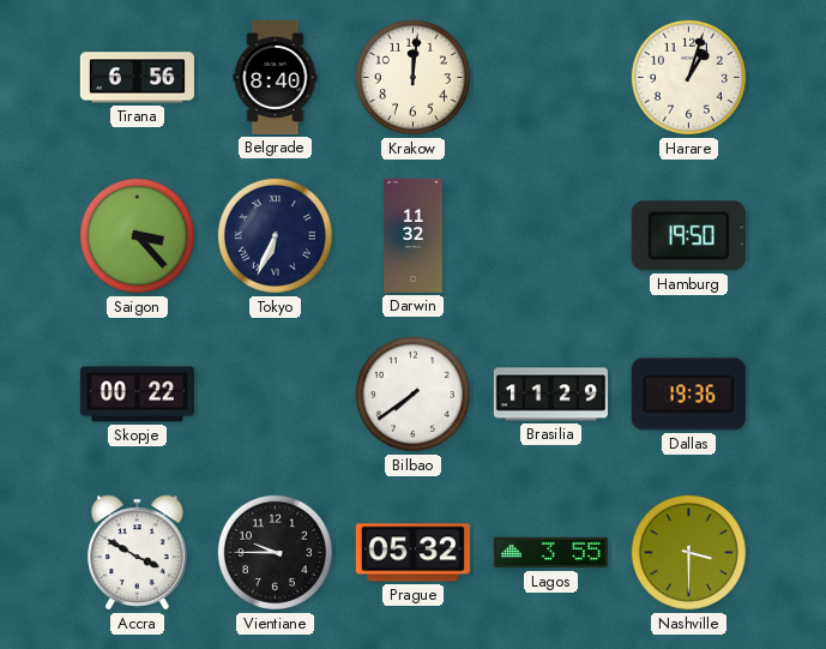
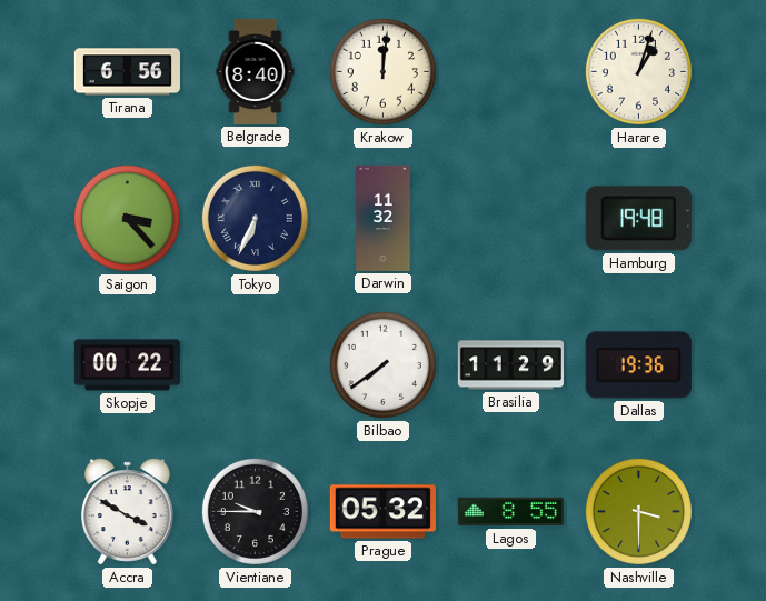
Hamburg: 19:50 -> 19:48 (638, 219)
Lagos: 3:55 -> 8:55 (510, 512)
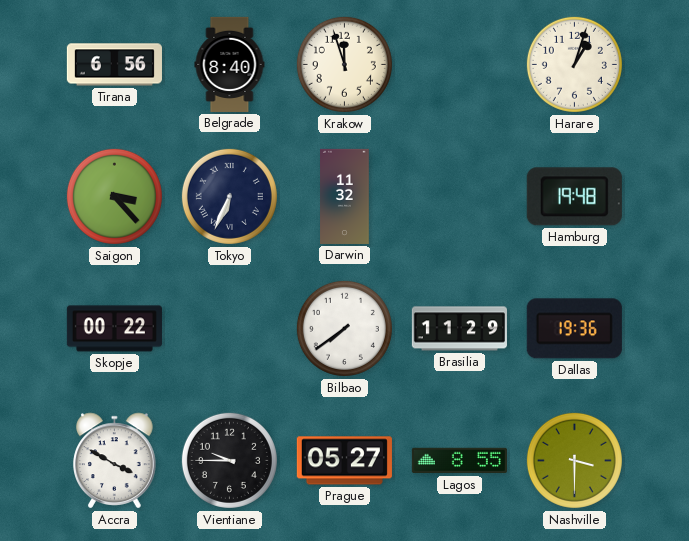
Krakow: 12:01 -> 11:57 (344, 64)
Prague: 05:32 -> 05:27 (344, 461)
